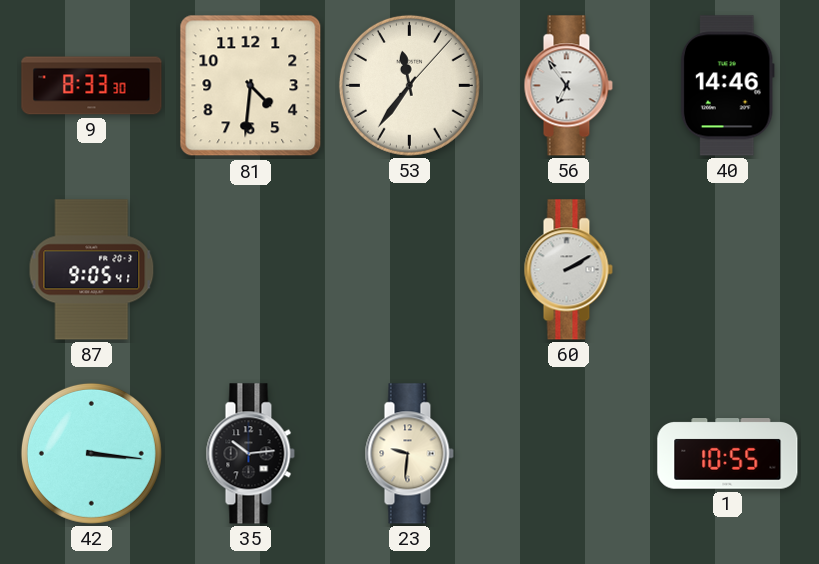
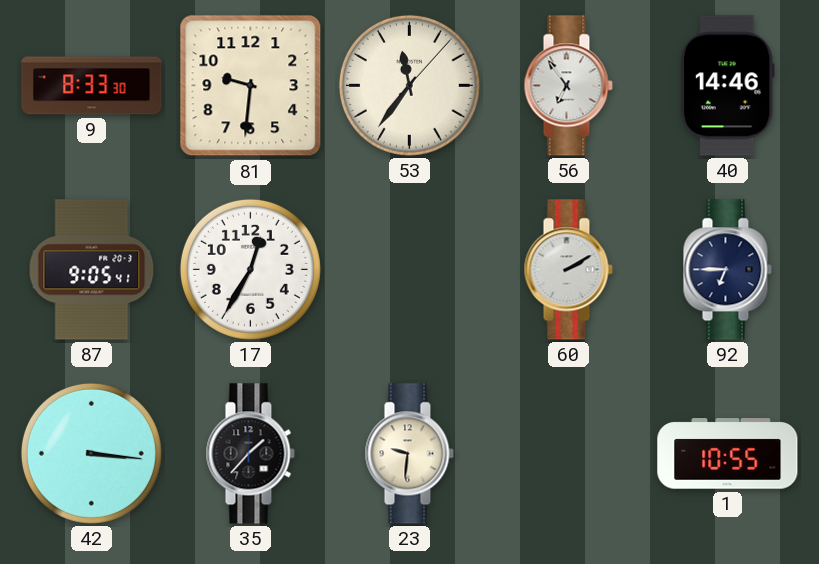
81: 4:31 -> 9:31 (251, 86)
17: none -> 12:35 (250, 269)
92: none -> 6:45 (727, 270)
35: 10:14 -> 1:37 (250, 454)
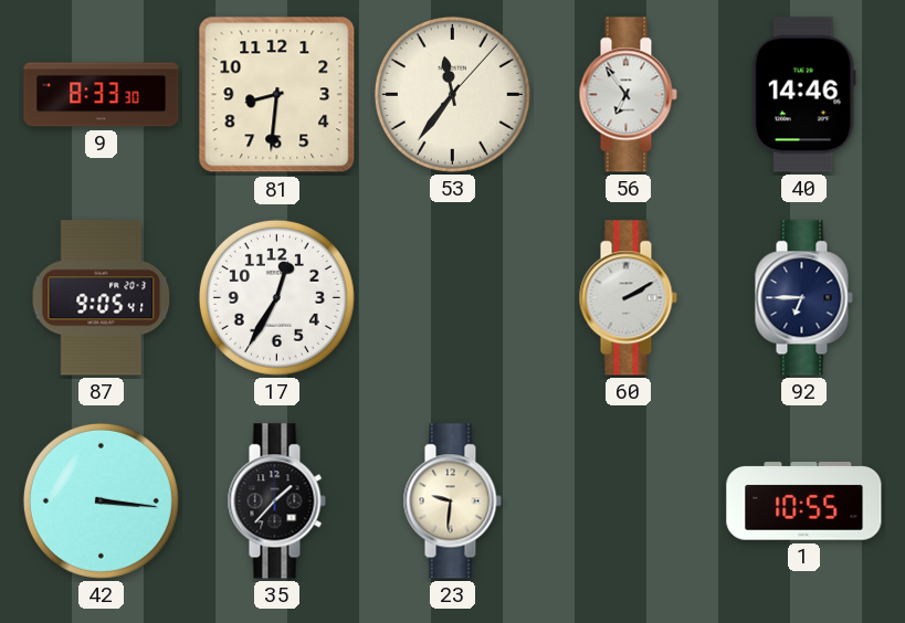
81: 9:31 -> 8:31 (277, 95)
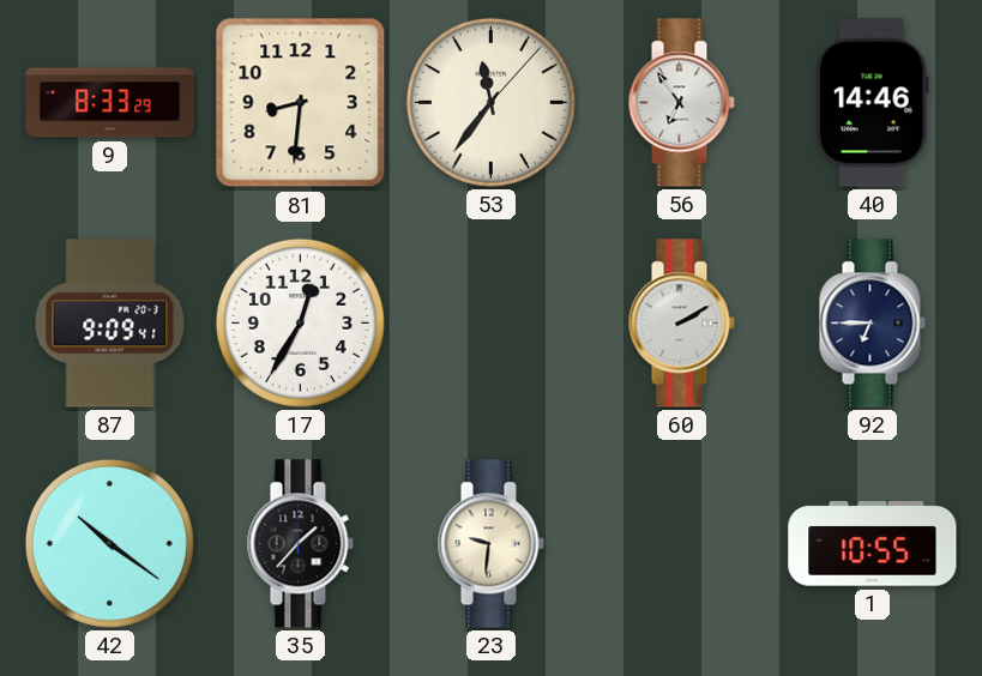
9: 8:33:30 -> 8:33:29 (110, 103)
87: 9:05 -> 9:09 (110, 324)
42: 3:16 -> 10:21 (109, 543)
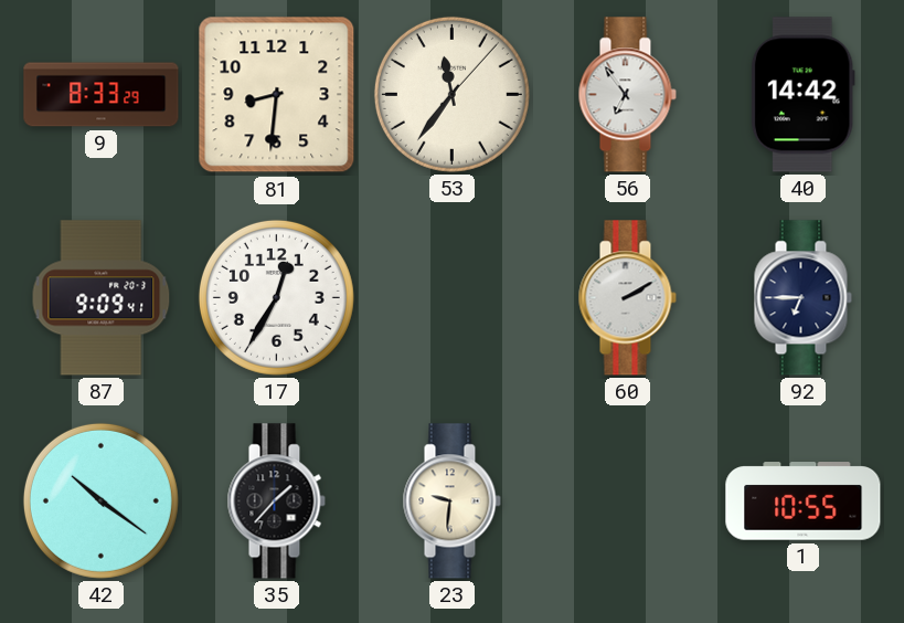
40: 14:46 -> 14:42 (802, 95)
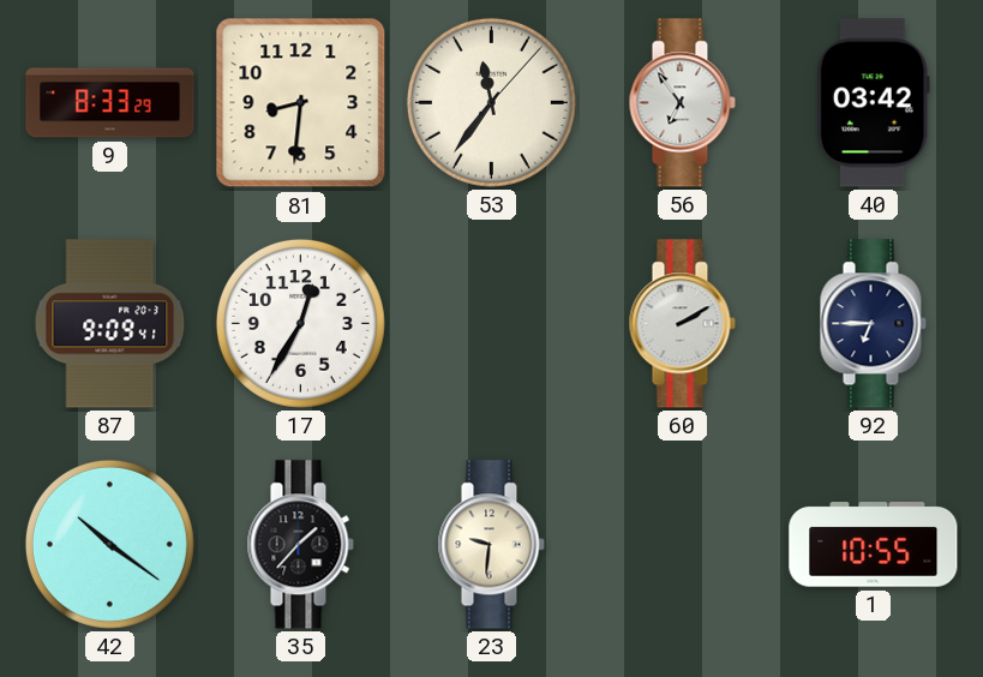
40: 14:42 -> 03:42 (873, 103)
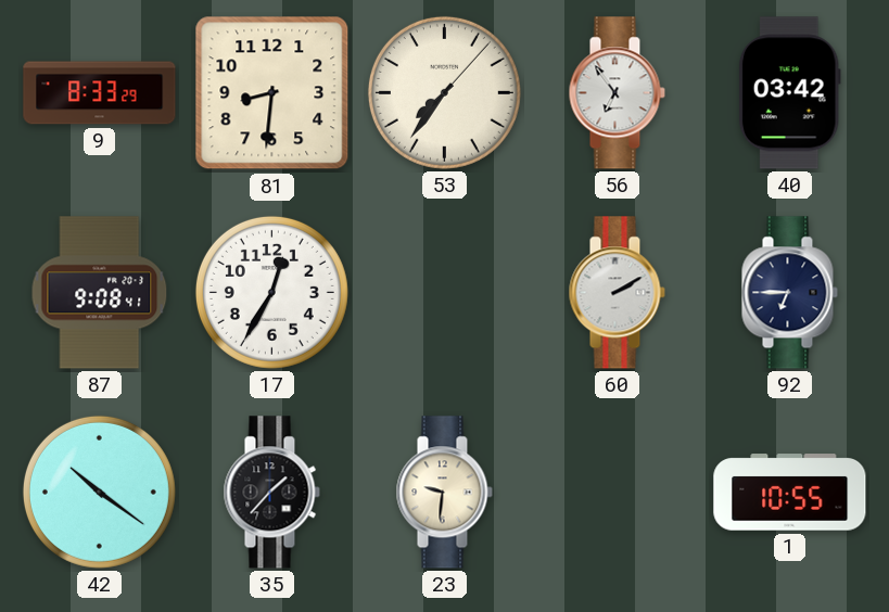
53: 11:36 -> 7:36 (444, 92)
87: 9:09 -> 9:08 (100, 293)
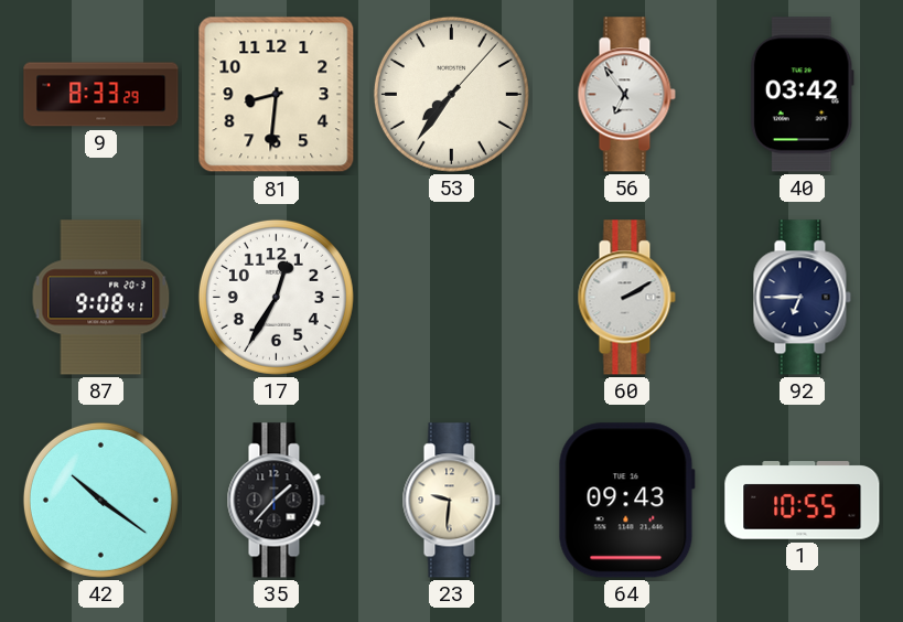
64: none -> 09:43 (626, 501)
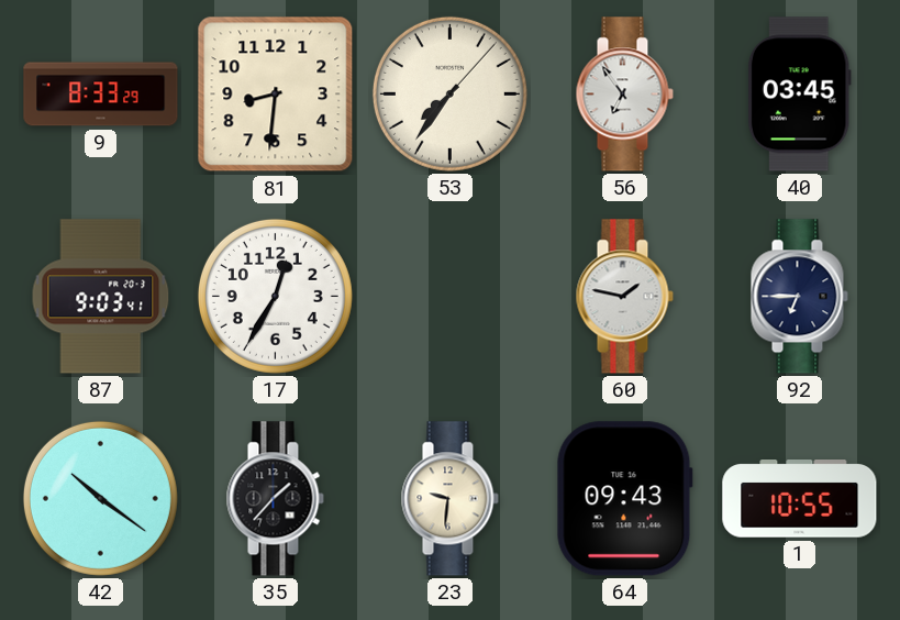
40: 03:42 -> 03:45 (799, 95)
87: 9:08 -> 9:03 (101, 297)
60: 2:10 -> 1:47 (624, 297)
